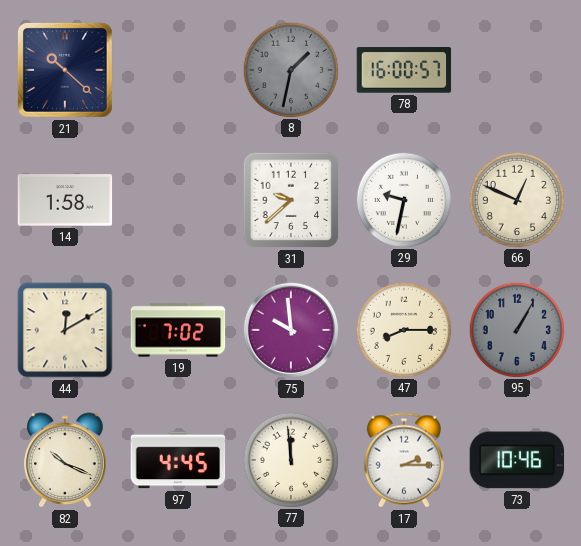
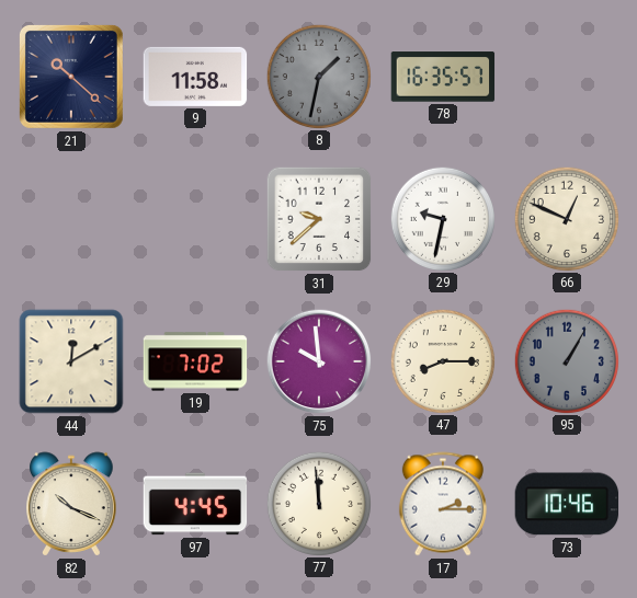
9: none -> 11:58 (195, 77)
78: 16:00 -> 16:35 (443, 77)
14: 1:58 -> none (65, 200)
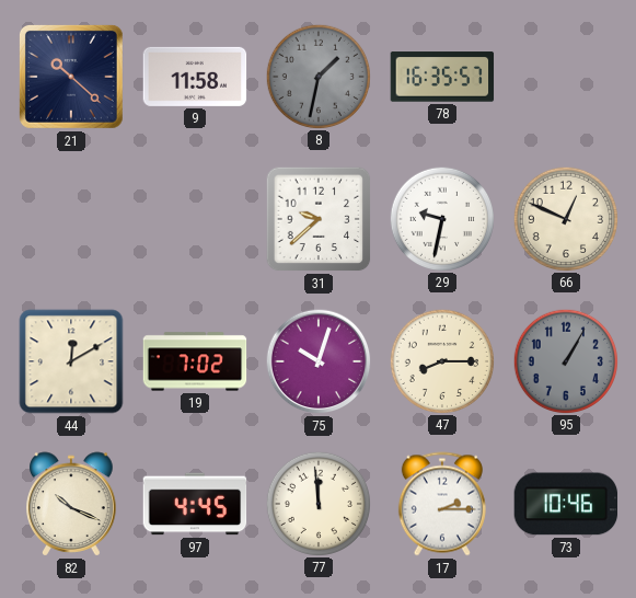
75: 9:59 -> 10:03 (319, 361)
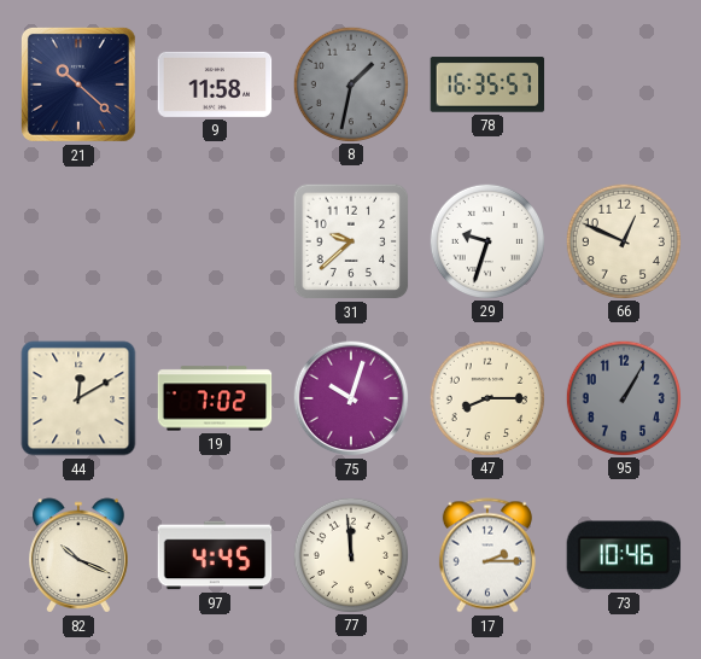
29: 9:32 -> 9:33 (486, 240)
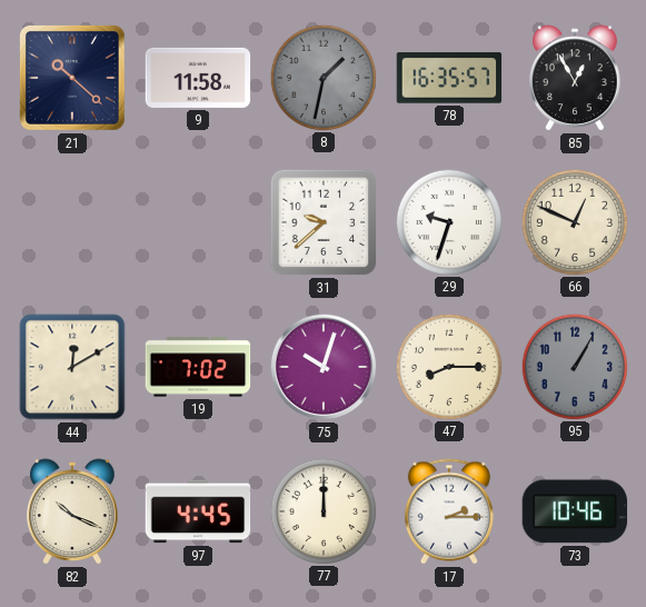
85: none -> 12:55 (575, 78)
77: 11:59 -> 12:00 (322, 510)
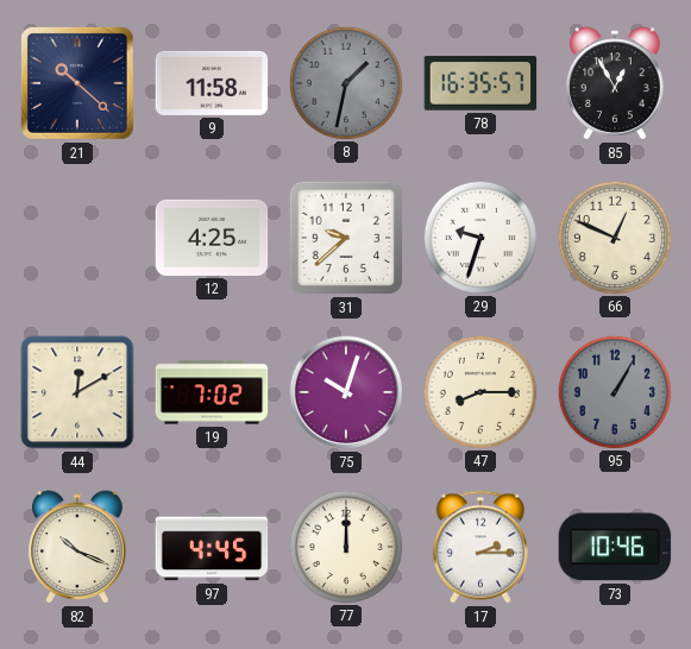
12: none -> 4:25 (212, 238)
